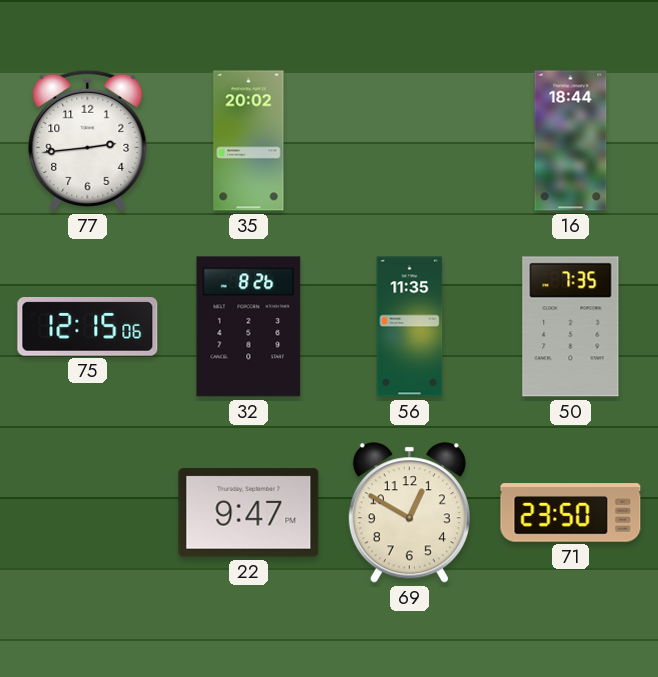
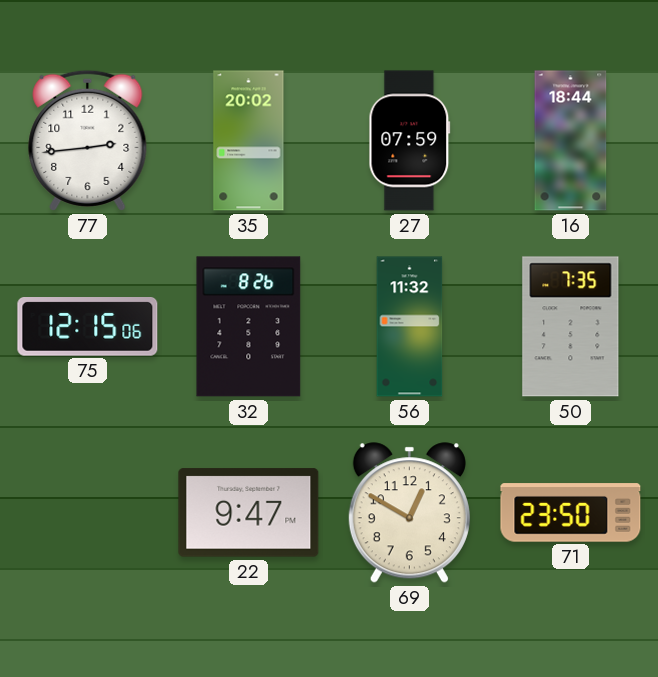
27: none -> 07:59 (410, 141)
56: 11:35 -> 11:32 (410, 327)
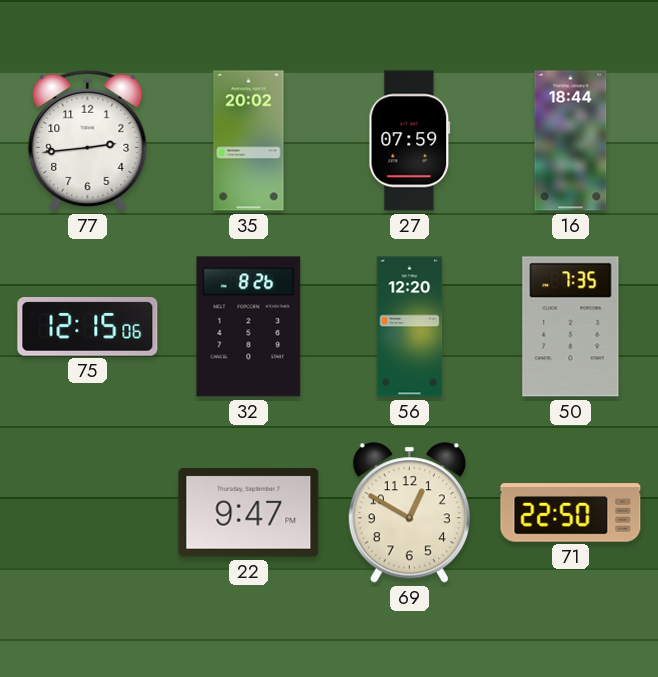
56: 11:32 -> 12:20 (410, 327)
71: 23:50 -> 22:50 (571, 513)
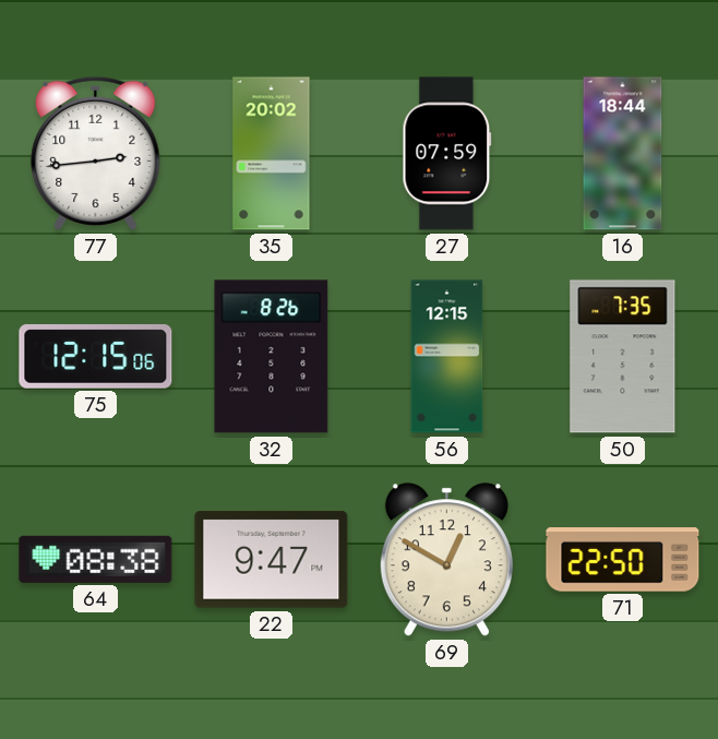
56: 12:20 -> 12:15 (447, 357)
64: none -> 08:38 (96, 559)
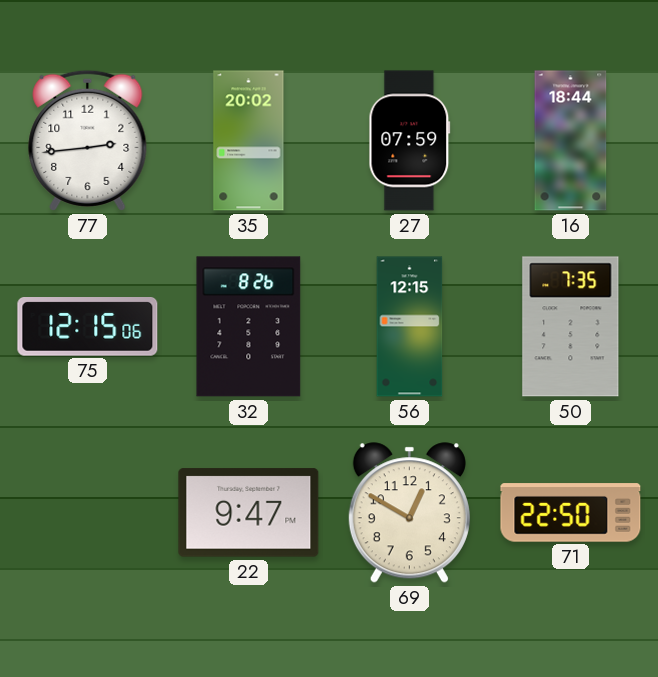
64: 08:38 -> none (96, 559)
